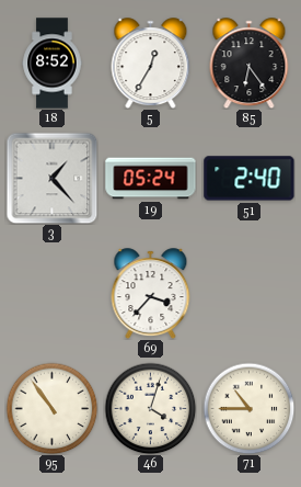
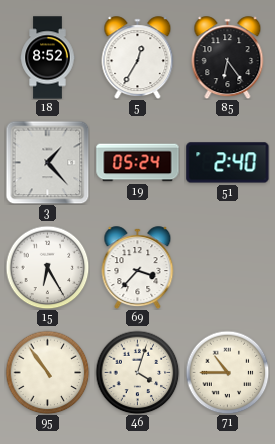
15: none -> 6:25 (47, 267)
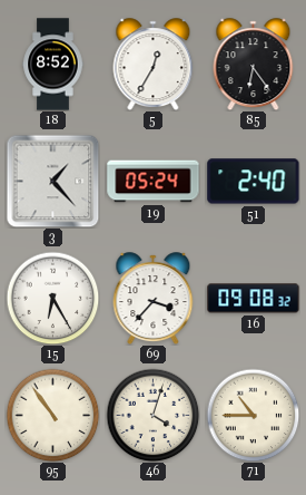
16: none -> 09:08 (254, 299)
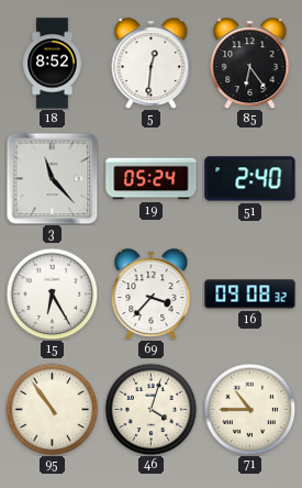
5: 12:35 -> 12:31 (152, 64)
3: 1:23 -> 11:23 (52, 178)
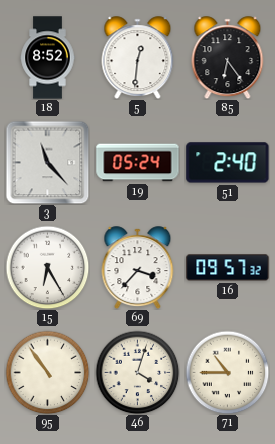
16: 09:08 -> 09:57 (228, 268)
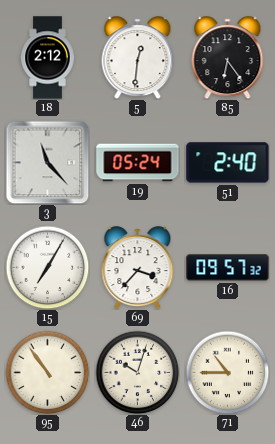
18: 8:52 -> 2:12 (48, 58)
15: 6:25 -> 7:05 (47, 267)
46: 4:03 -> 10:03 (137, 372)
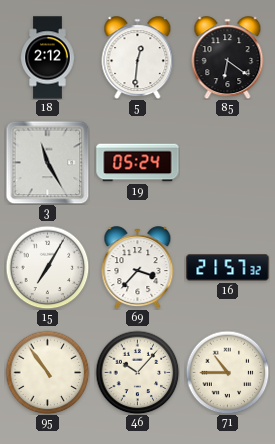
85: 6:24 -> 6:21 (228, 58)
3: 11:23 -> 11:25 (47, 162)
51: 2:40 -> none (228, 163)
16: 09:57 -> 21:57 (228, 268)
46: 10:03 -> 10:07 (137, 372)
